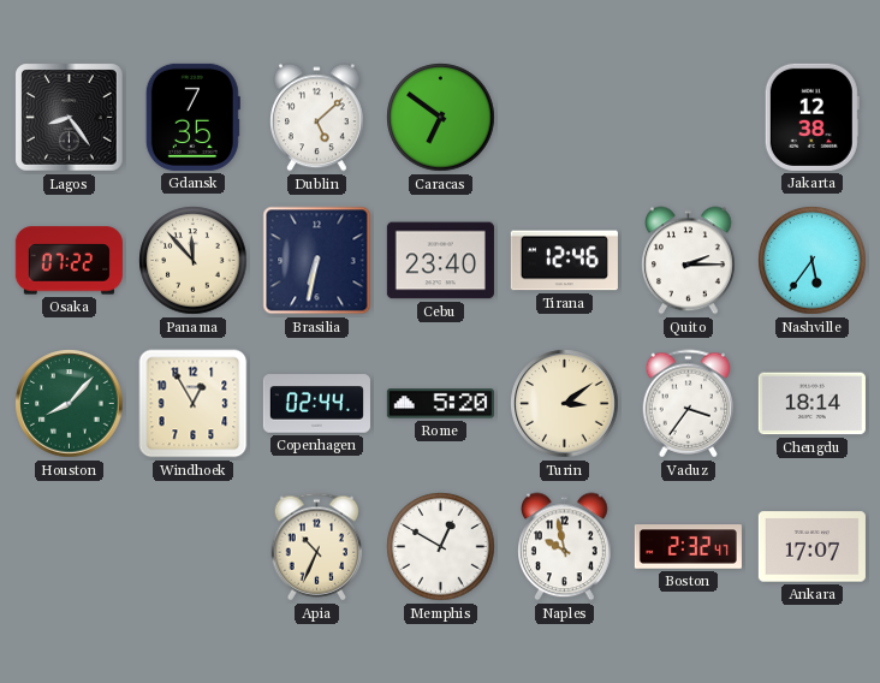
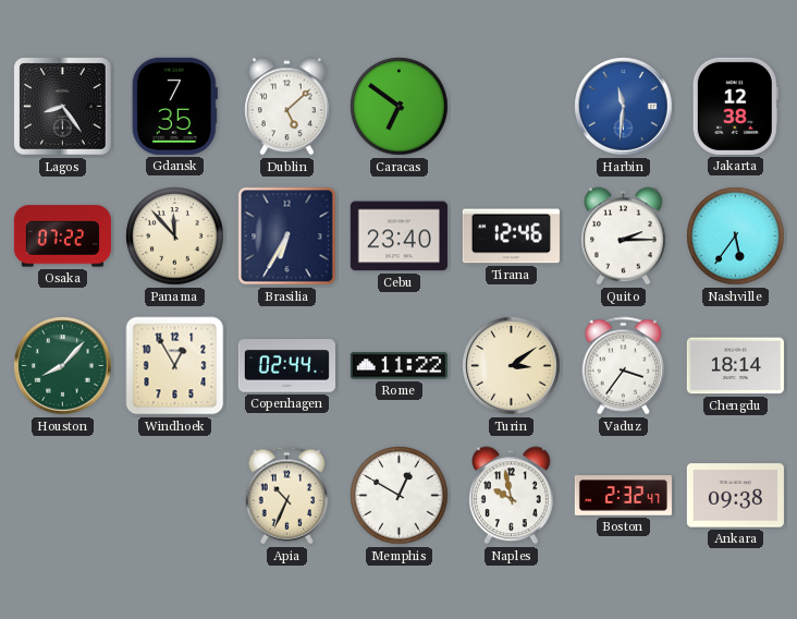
Harbin: none -> 11:31 (624, 107)
Brasilia: 6:32 -> 6:35 (287, 236)
Rome: 5:20 -> 11:22 (398, 366)
Ankara: 17:07 -> 09:38 (735, 496)
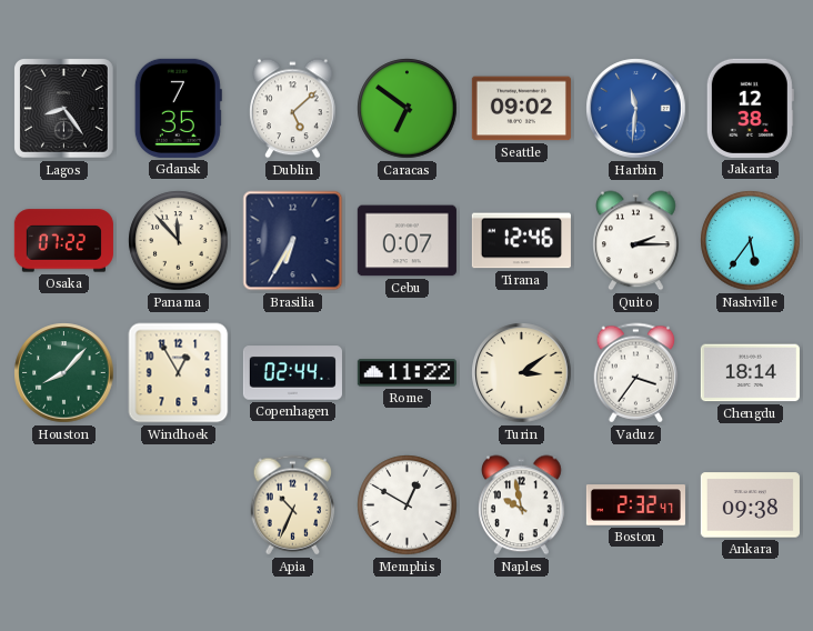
Seattle: none -> 09:02 (521, 109)
Cebu: 23:40 -> 0:07 (406, 241)
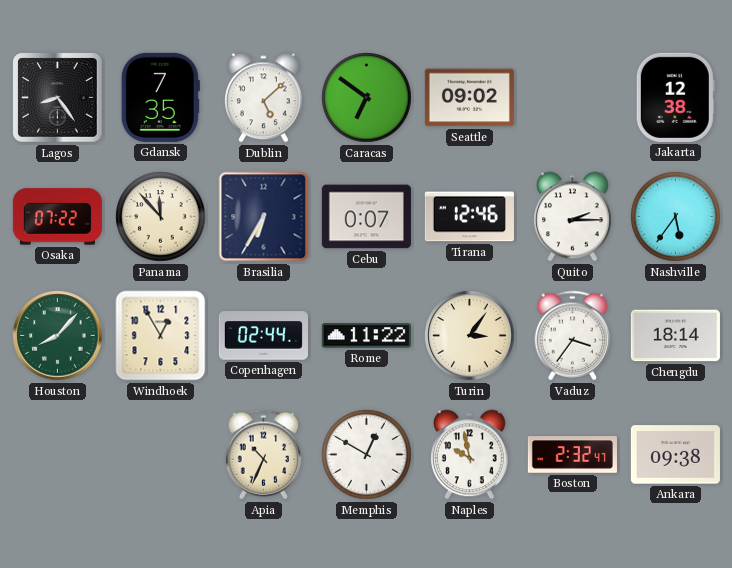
Harbin: 11:31 -> none (636, 109)
Turin: 3:09 -> 3:06 (470, 336)
